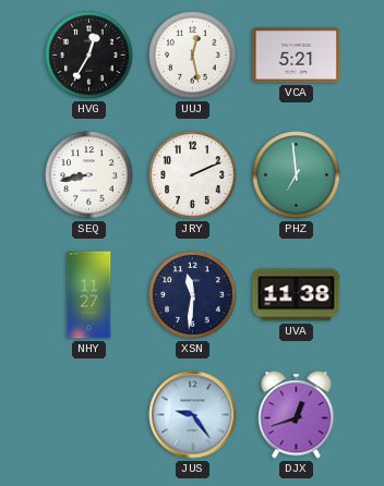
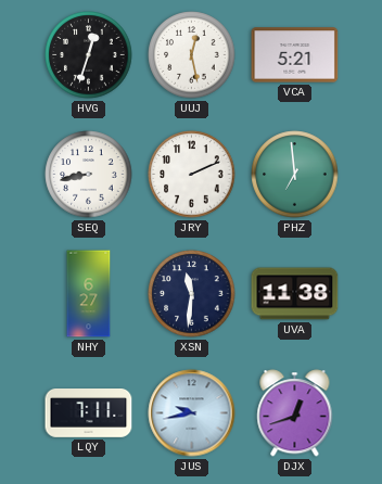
HVG: 12:35 -> 12:33 (89, 55)
NHY: 11:27 -> 6:27 (89, 294)
LQY: none -> 7:11 (89, 413)
JUS: 9:24 -> 9:43 (192, 413)
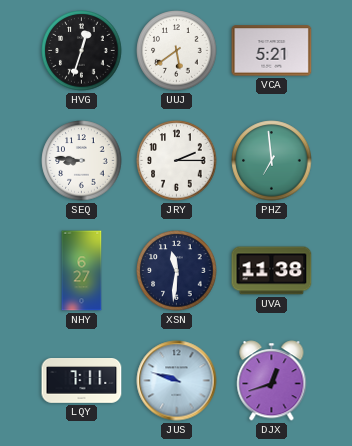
UUJ: 12:28 -> 5:39 (177, 51)
SEQ: 8:43 -> 8:46 (82, 161)
JRY: 2:11 -> 2:15 (177, 161)
JUS: 9:43 -> 9:48 (177, 381)
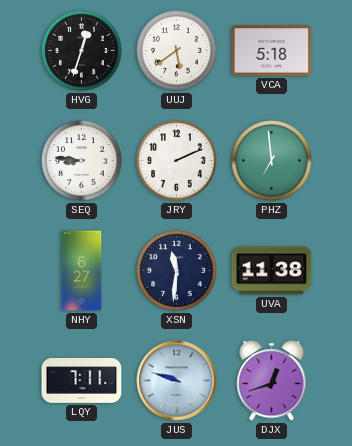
VCA: 5:21 -> 5:18 (272, 51)
JRY: 2:15 -> 2:11 (177, 161)
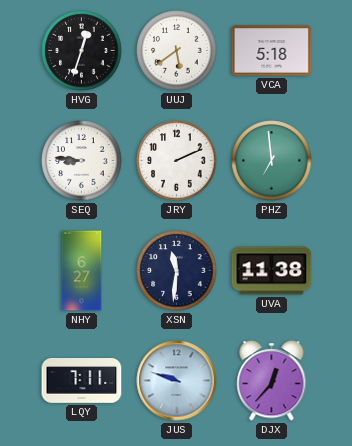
DJX: 12:42 -> 12:37 (272, 381)
